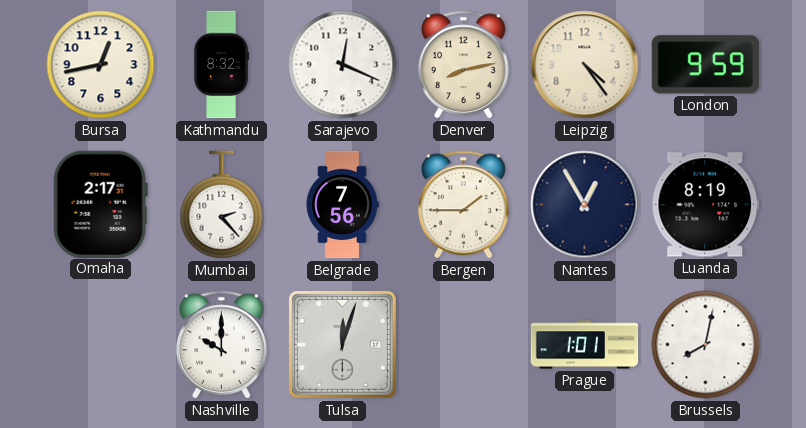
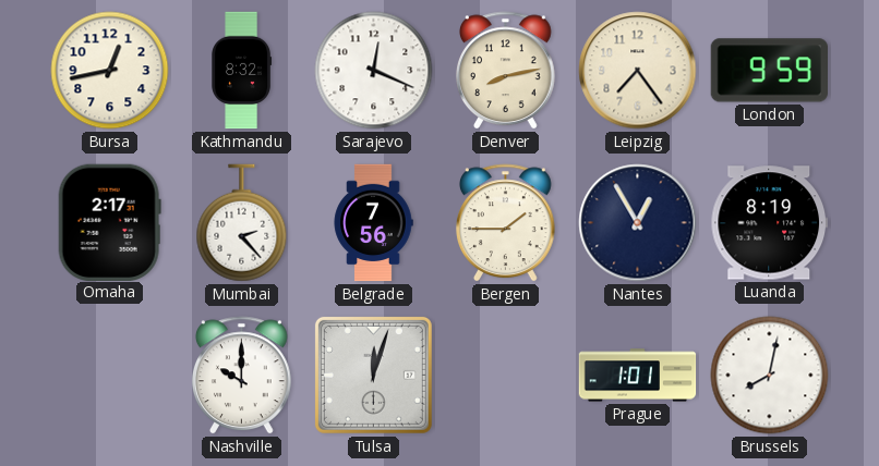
Leipzig: 4:24 -> 7:24 (638, 71)
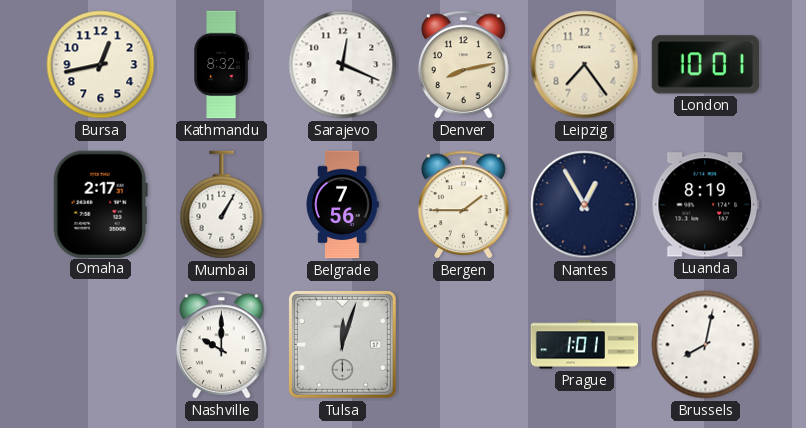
London: 9:59 -> 10:01 (705, 65)
Mumbai: 2:23 -> 1:05 (222, 205)
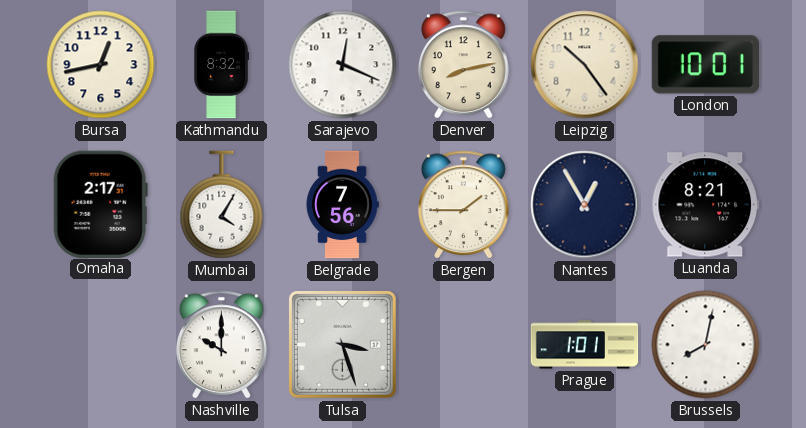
Leipzig: 7:24 -> 10:24 (585, 65)
Mumbai: 1:05 -> 4:05 (222, 205)
Luanda: 8:19 -> 8:21 (705, 205)
Tulsa: 12:03 -> 3:27 (342, 344)
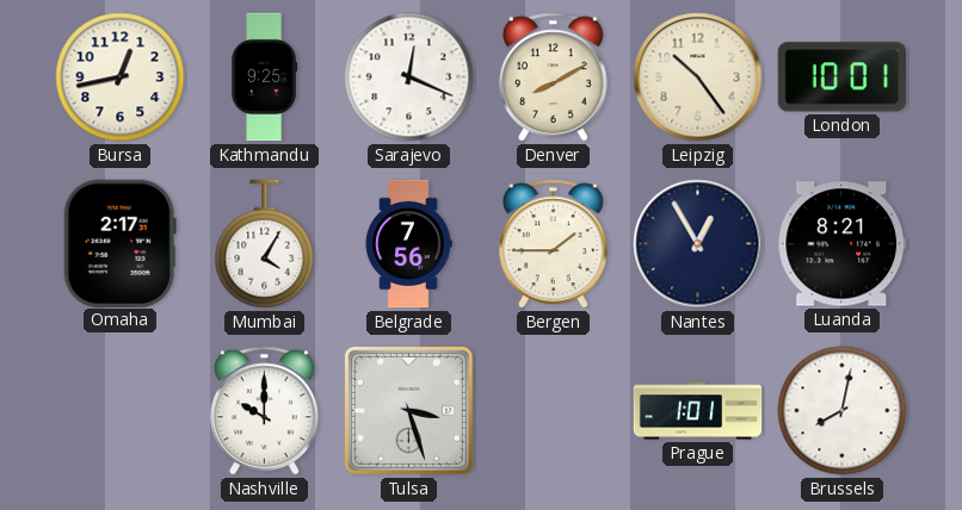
Kathmandu: 8:32 -> 9:25 (265, 77)
Denver: 8:13 -> 8:10 (554, 77)
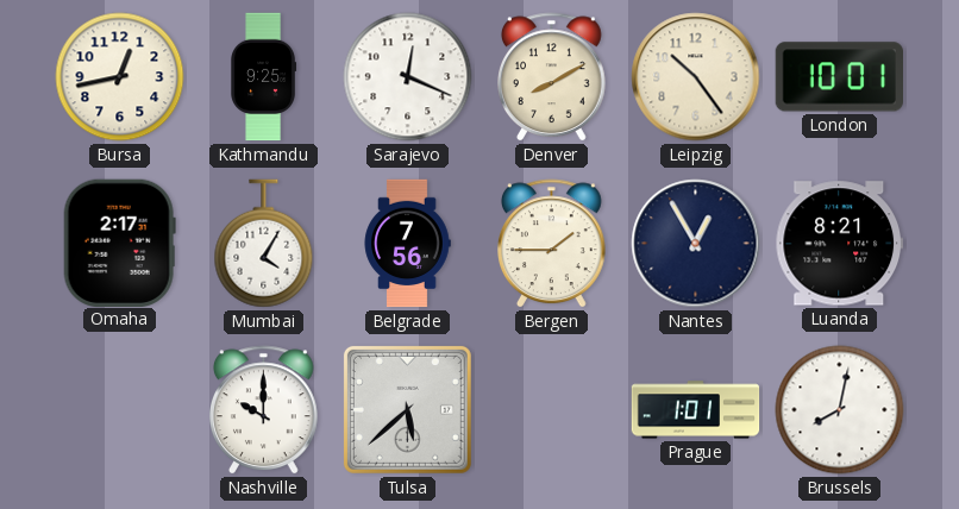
Tulsa: 3:27 -> 5:38 (407, 409)
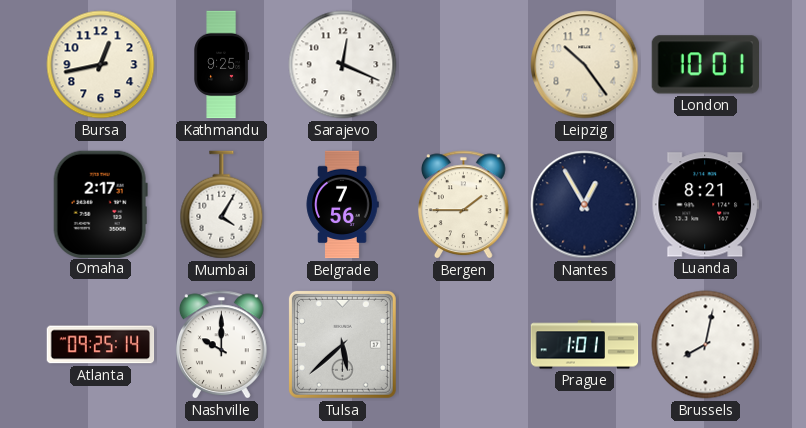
Denver: 8:10 -> none (552, 77)
Atlanta: none -> 09:25 (101, 345)
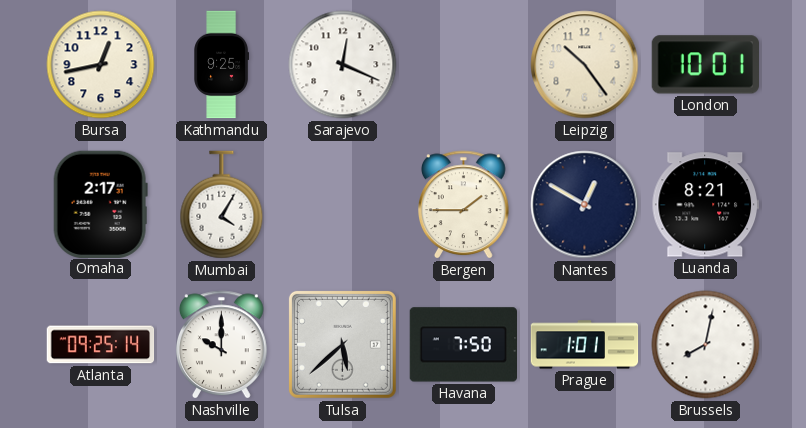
Belgrade: 7:56 -> none (342, 205)
Nantes: 12:55 -> 12:50 (585, 205)
Havana: none -> 7:50 (463, 345)
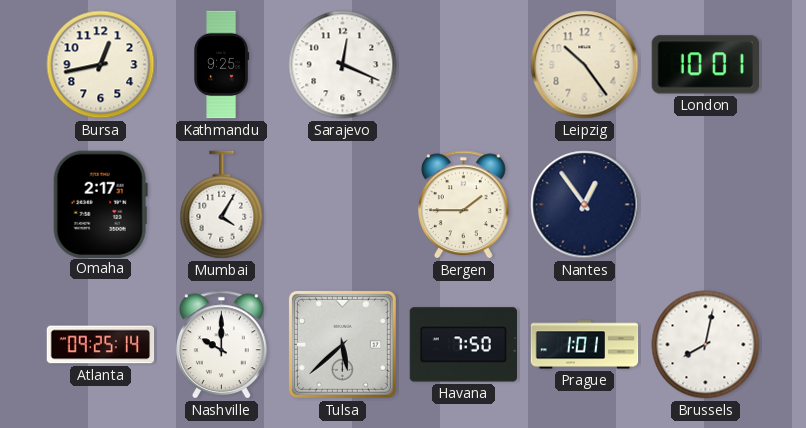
Nantes: 12:50 -> 12:54 (585, 205)
Luanda: 8:21 -> none (705, 205)
